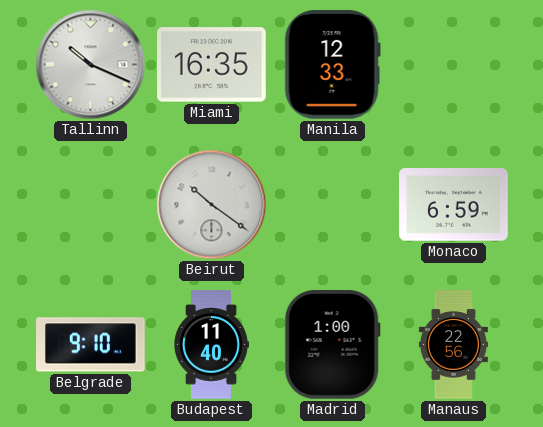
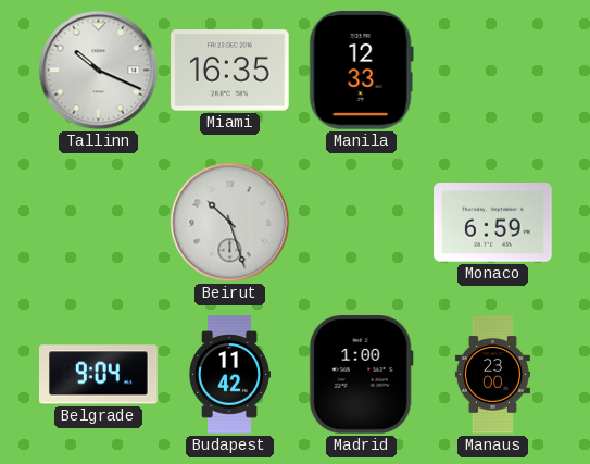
Beirut: 10:21 -> 10:27 (230, 223)
Belgrade: 9:10 -> 9:04 (99, 375)
Budapest: 11:40 -> 11:42 (230, 375)
Manaus: 22:56 -> 23:00 (492, 375)
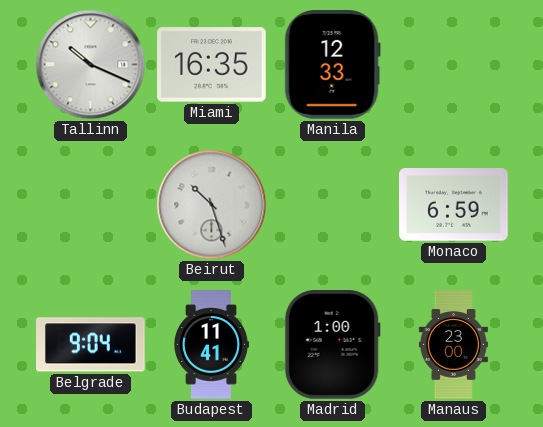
Budapest: 11:42 -> 11:41 (212, 345)
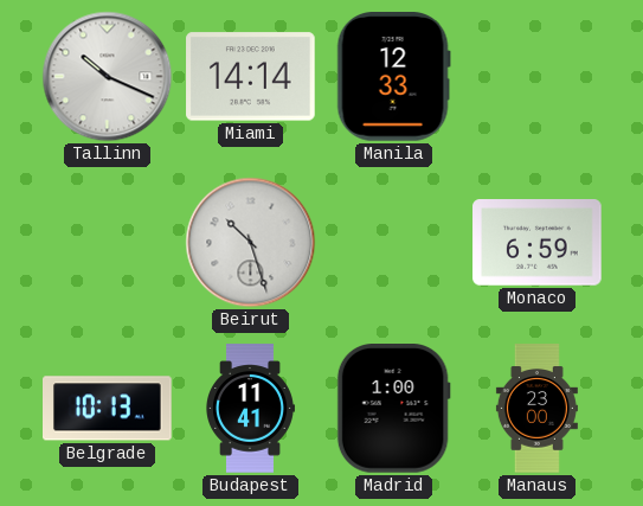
Miami: 16:35 -> 14:14 (251, 77)
Belgrade: 9:04 -> 10:13 (108, 409)
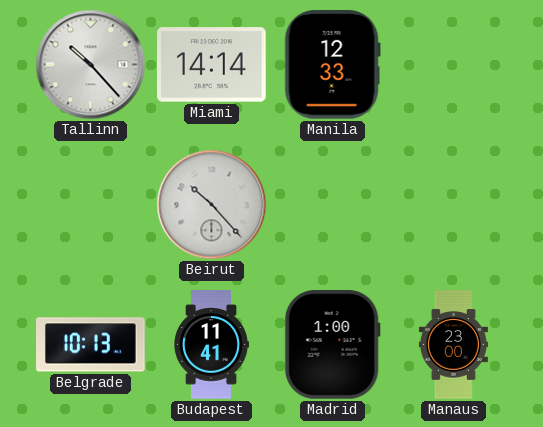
Tallinn: 10:19 -> 10:23 (91, 65)
Beirut: 10:27 -> 10:23 (212, 205)
Monaco: 6:59 -> none (538, 243)
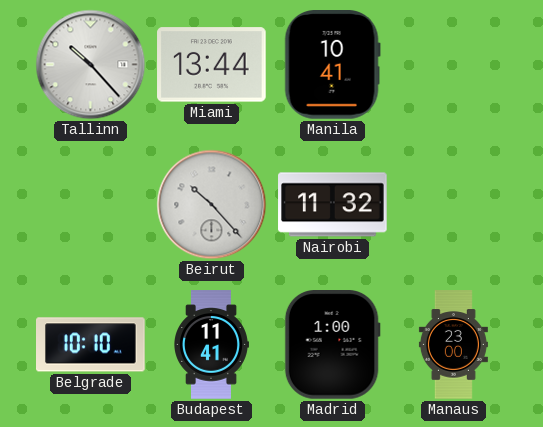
Miami: 14:14 -> 13:44 (212, 65)
Manila: 12:33 -> 10:41 (332, 65)
Nairobi: none -> 11:32 (333, 205)
Belgrade: 10:13 -> 10:10 (91, 345)
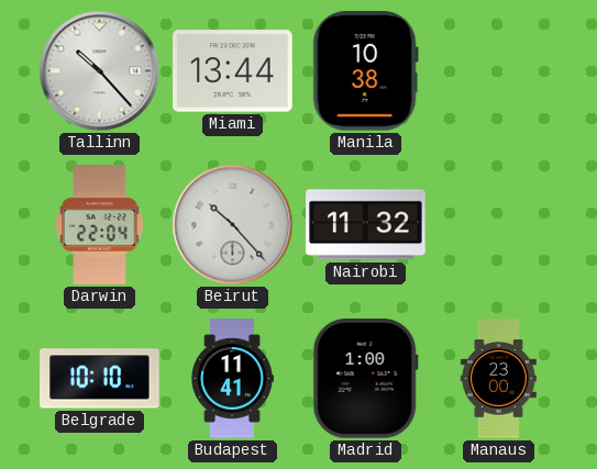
Manila: 10:41 -> 10:38 (365, 71)
Darwin: none -> 22:04 (100, 225)
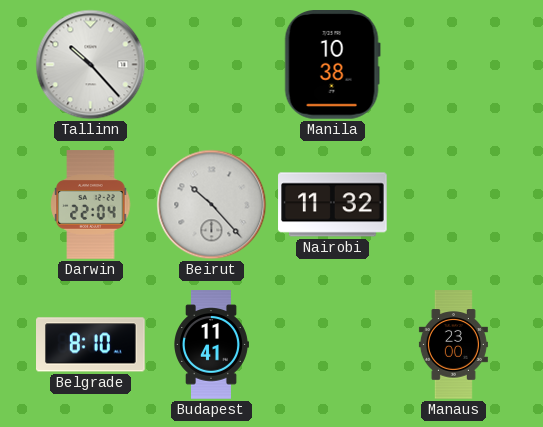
Miami: 13:44 -> none (233, 71)
Belgrade: 10:10 -> 8:10 (91, 345)
Madrid: 1:00 -> none (365, 379)
